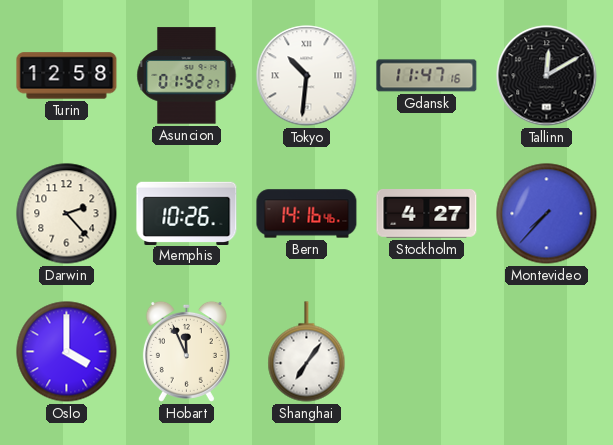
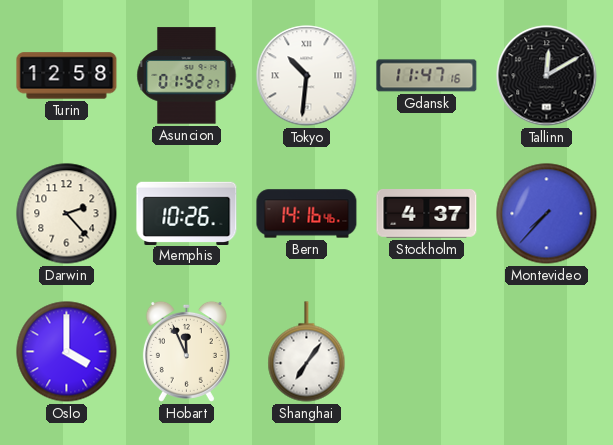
Stockholm: 4:27 -> 4:37 (427, 214)
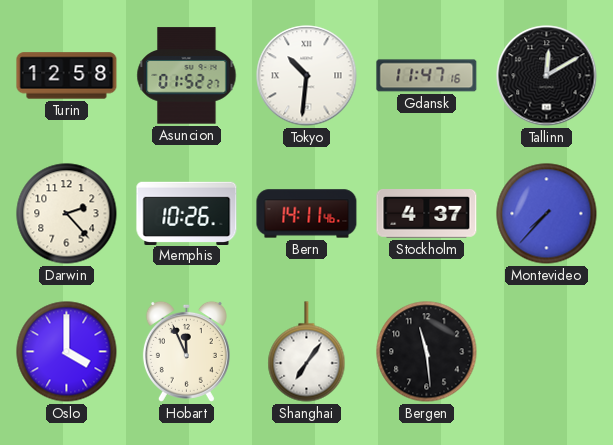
Bern: 14:16 -> 14:11 (307, 214)
Bergen: none -> 11:29 (427, 352)
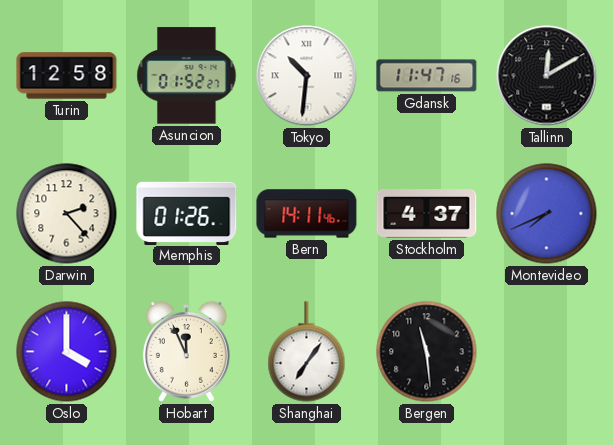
Memphis: 10:26 -> 01:26 (187, 213)
Montevideo: 7:37 -> 7:41 (547, 214)
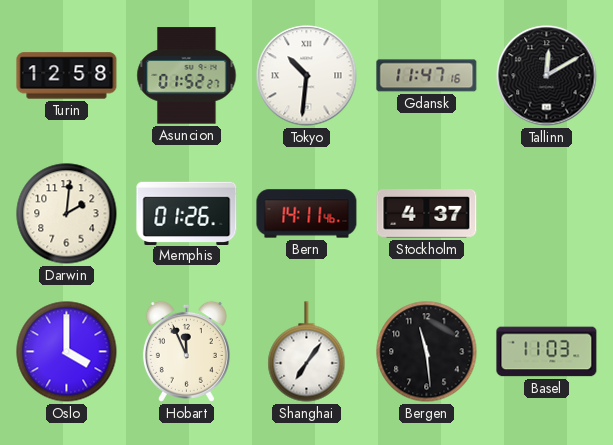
Darwin: 2:23 -> 2:01 (67, 214)
Montevideo: 7:41 -> none (547, 214)
Basel: none -> 11:03 (547, 352)
